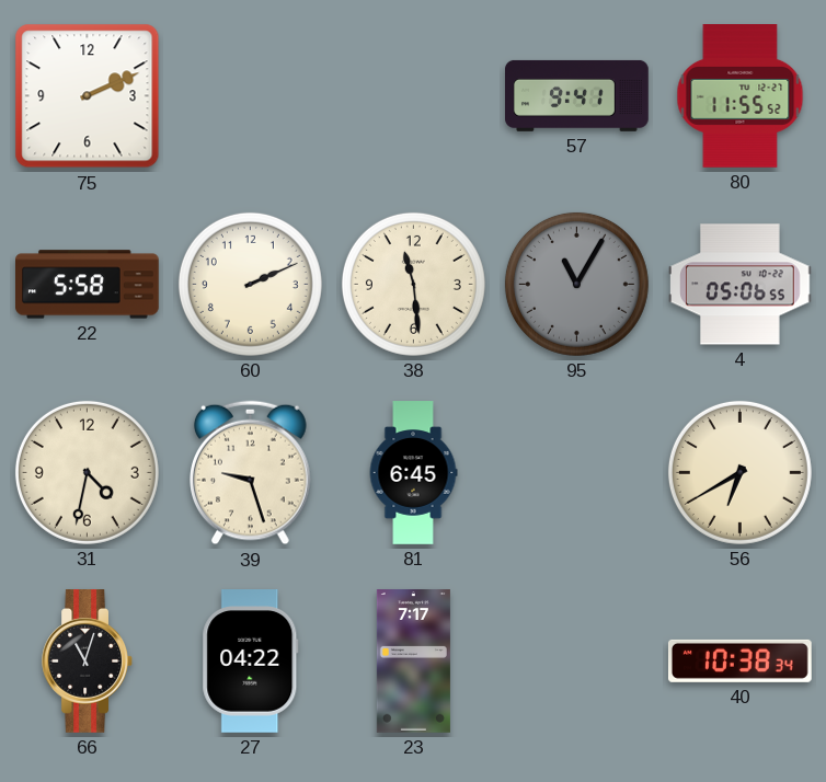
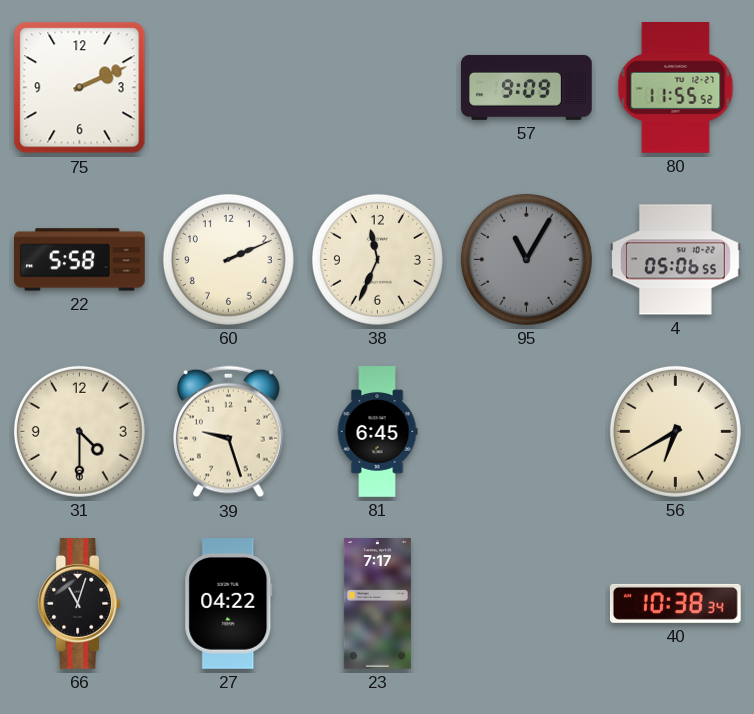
57: 9:41 -> 9:09 (527, 87)
38: 11:29 -> 11:34 (377, 259)
31: 4:32 -> 4:30 (79, 431)
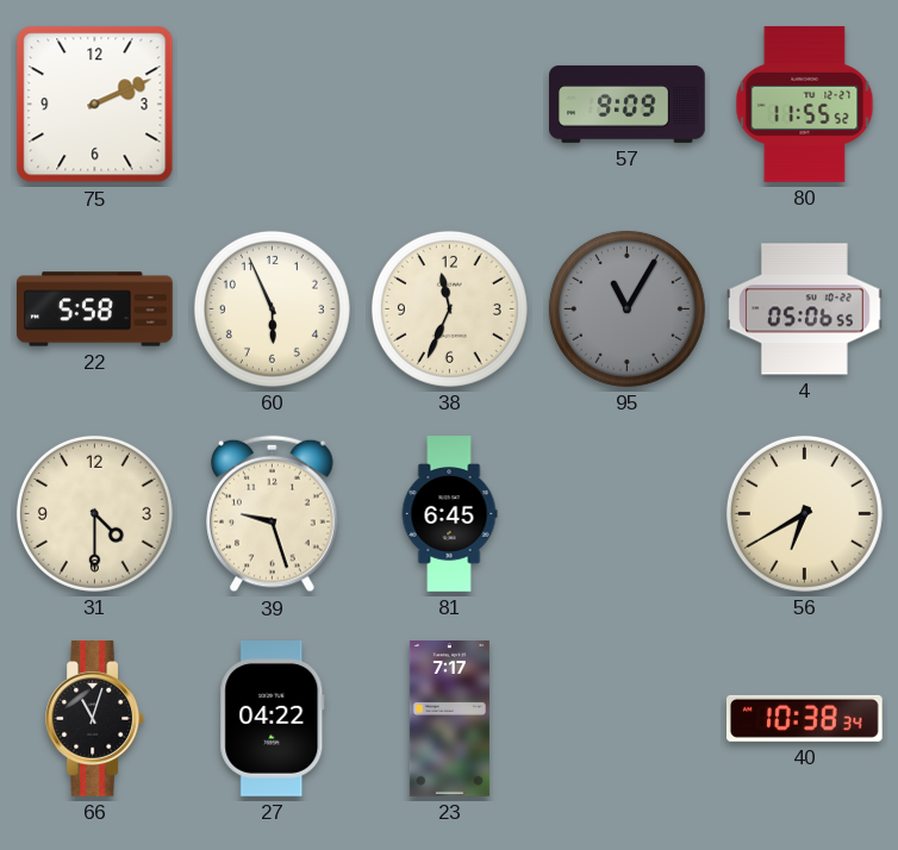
60: 2:11 -> 5:56 (272, 308)
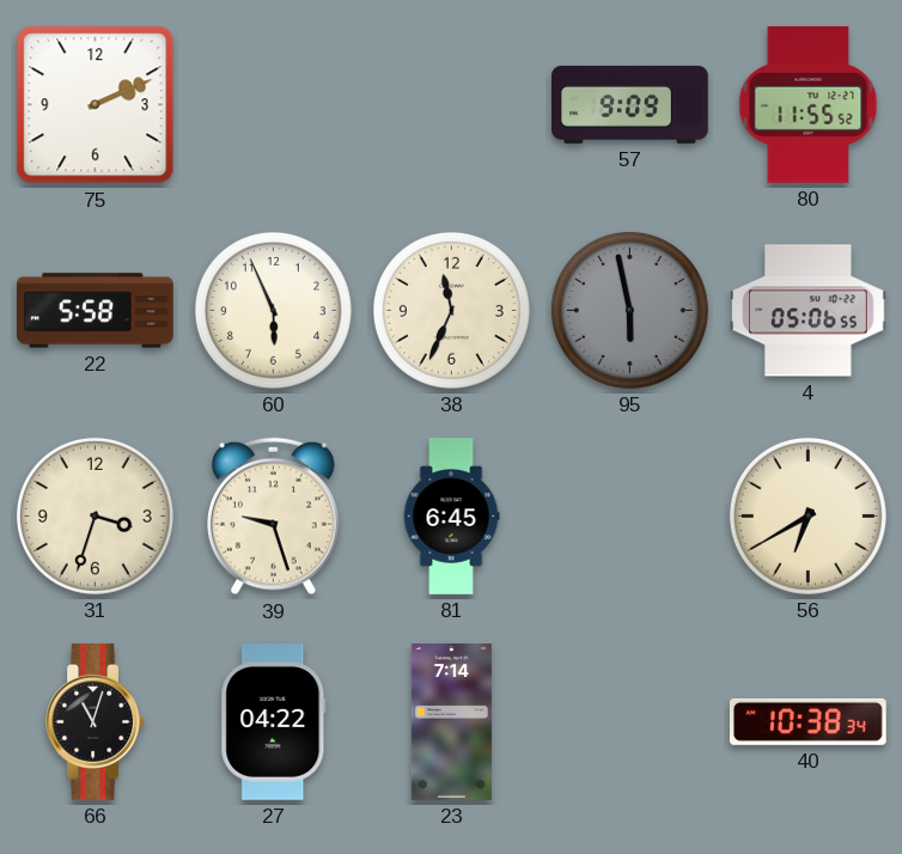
95: 11:05 -> 5:58 (629, 310)
31: 4:30 -> 3:33 (95, 516)
23: 7:17 -> 7:14 (451, 722)
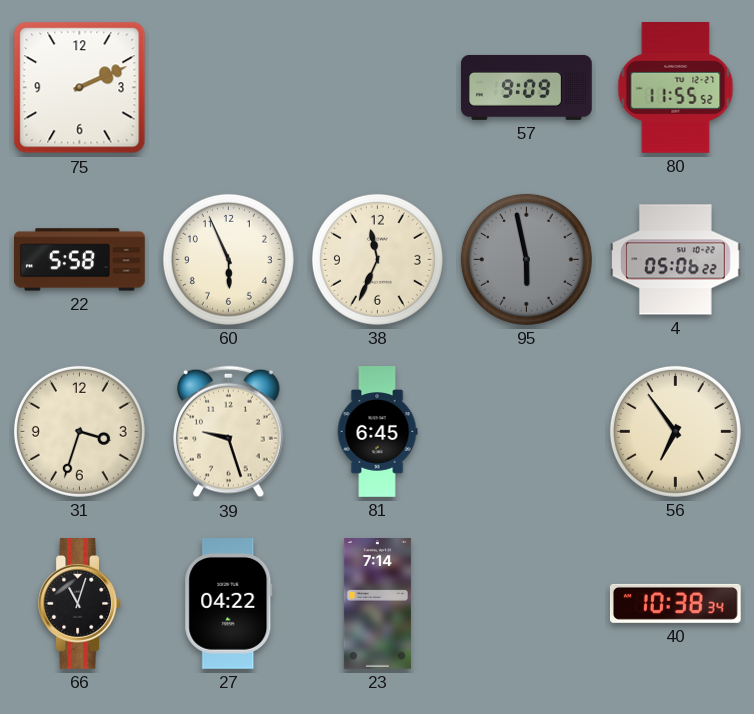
4: 05:06:55 -> 05:06:22 (676, 260)
56: 6:40 -> 6:54 (675, 431)
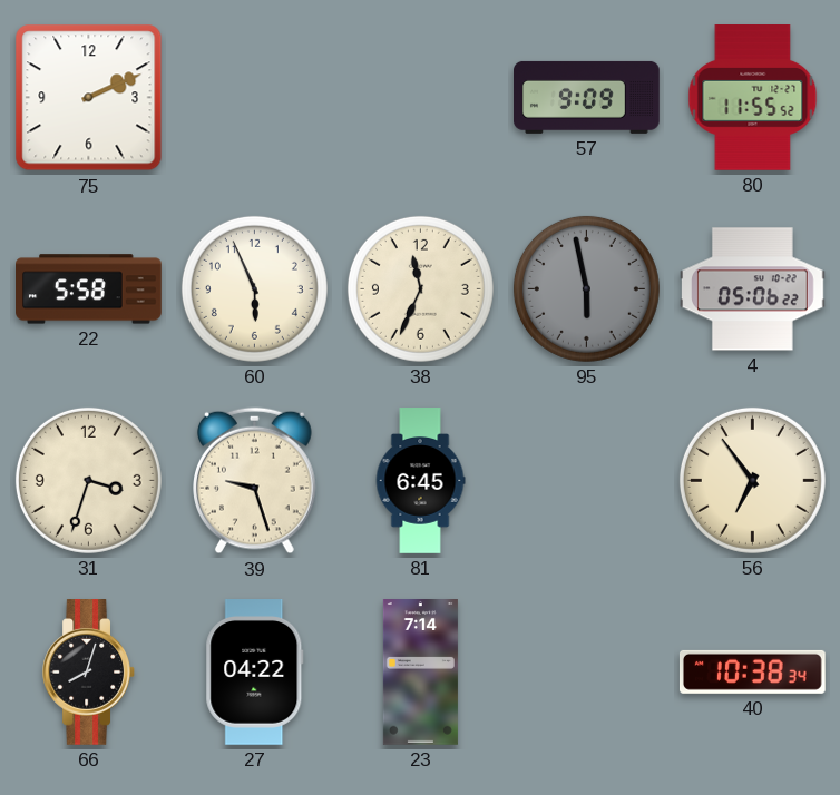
66: 11:03 -> 8:03 (88, 673)
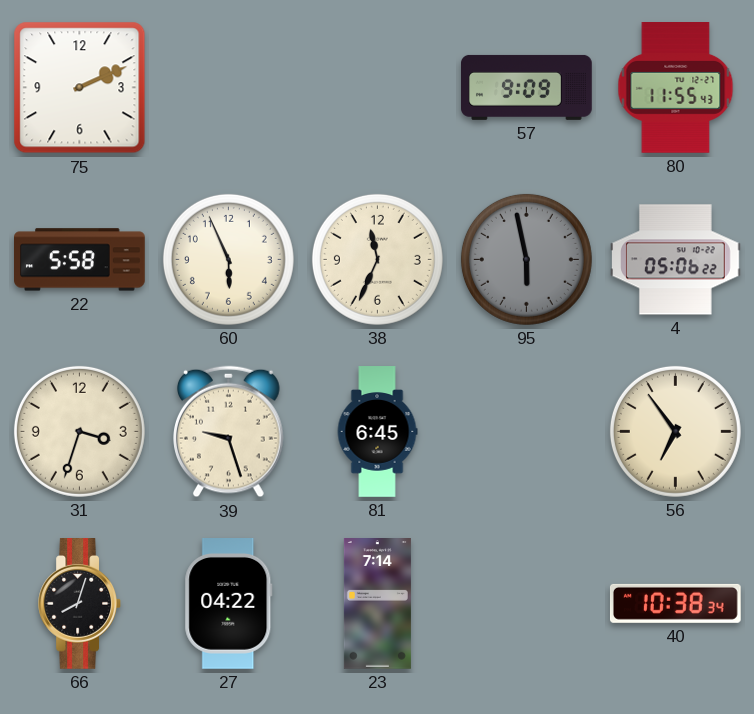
80: 11:55:52 -> 11:55:43 (676, 88)
